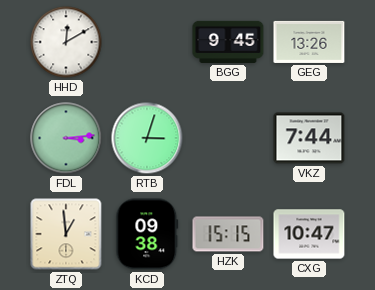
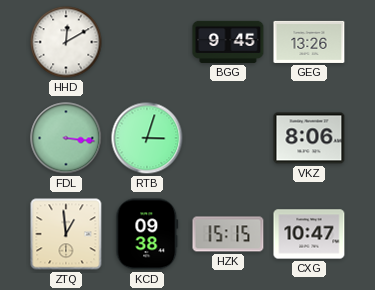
FDL: 3:14 -> 3:16 (66, 138)
VKZ: 7:44 -> 8:06 (309, 138)
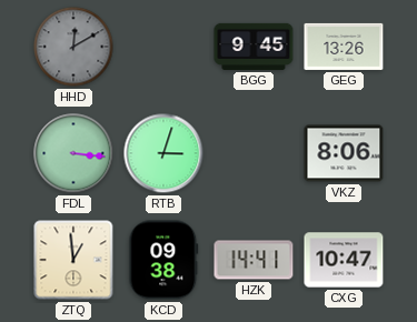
HHD dial: white -> grey (73, 47)
HZK: 15:15 -> 14:41 (254, 260)
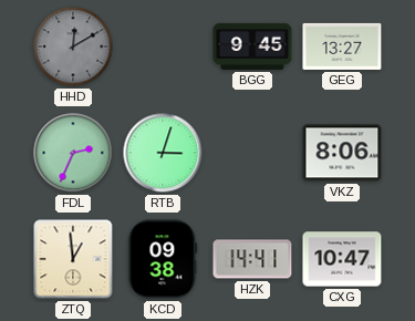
GEG: 13:26 -> 13:27 (342, 46)
FDL: 3:16 -> 2:34 (73, 153)
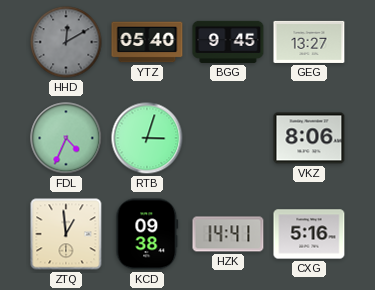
YTZ: none -> 05:40 (147, 42)
FDL: 2:34 -> 4:34 (66, 138)
CXG: 10:47 -> 5:16 (309, 234)
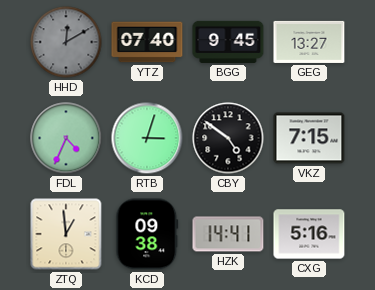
YTZ: 05:40 -> 07:40 (147, 42)
CBY: none -> 4:51 (228, 138)
VKZ: 8:06 -> 7:15 (309, 138)
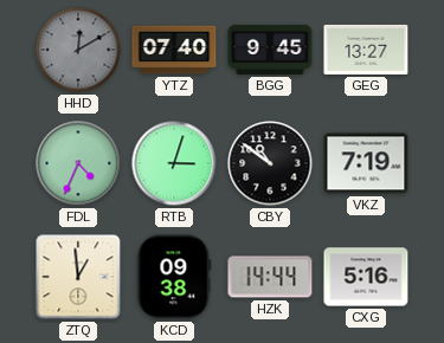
CBY: 4:51 -> 10:51 (270, 163)
VKZ: 7:15 -> 7:19 (366, 163)
HZK: 14:41 -> 14:44 (270, 277)
